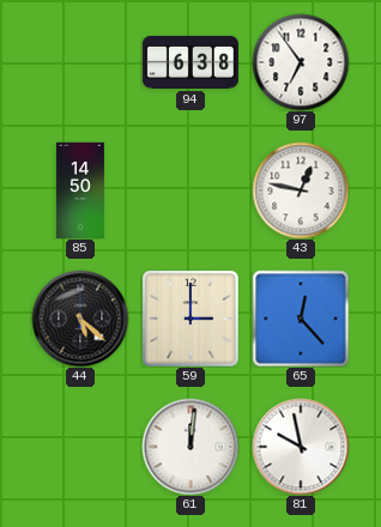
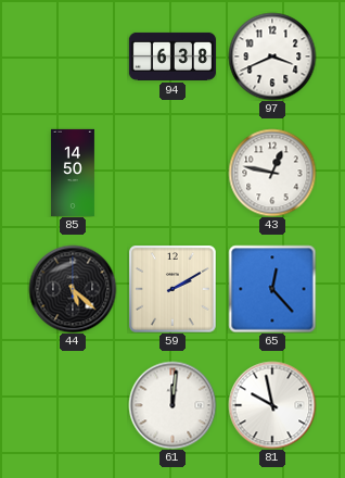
97: 6:54 -> 3:41 (272, 56)
59: 3:00 -> 2:10 (173, 289)
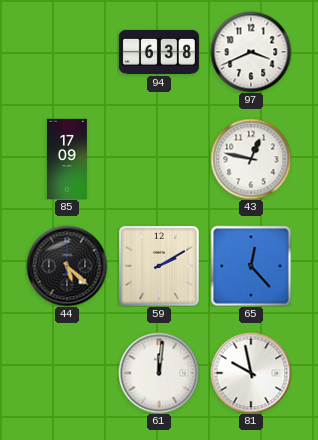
85: 14:50 -> 17:09 (67, 159)
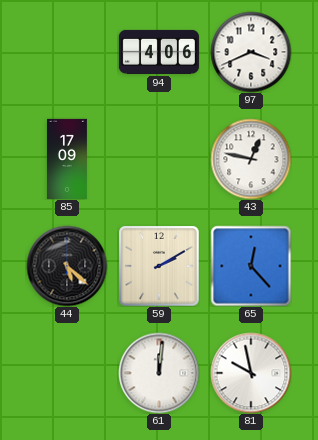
94: 6:38 -> 4:06 (159, 52)
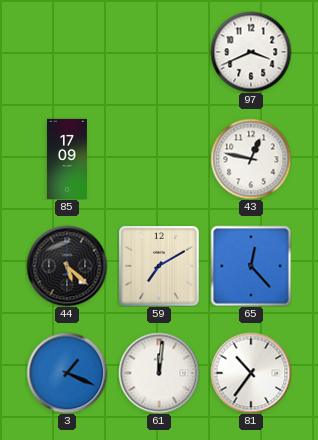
94: 4:06 -> none (159, 52)
59: 2:10 -> 7:10 (159, 266)
3: none -> 1:19 (67, 373)
81: 9:58 -> 10:36 (251, 373)
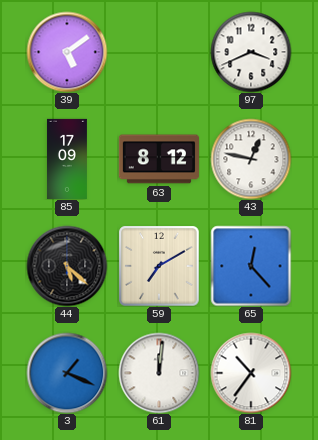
39: none -> 5:09 (67, 52)
63: none -> 8:12 (159, 159)
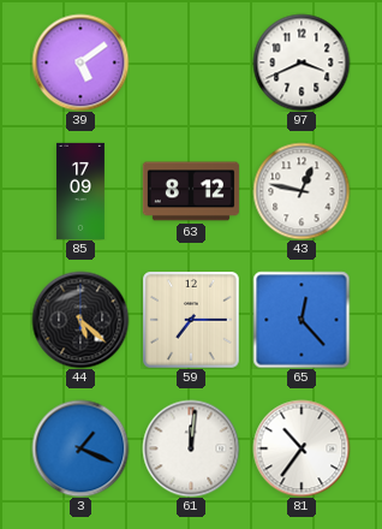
59: 7:10 -> 7:15 (191, 320)
